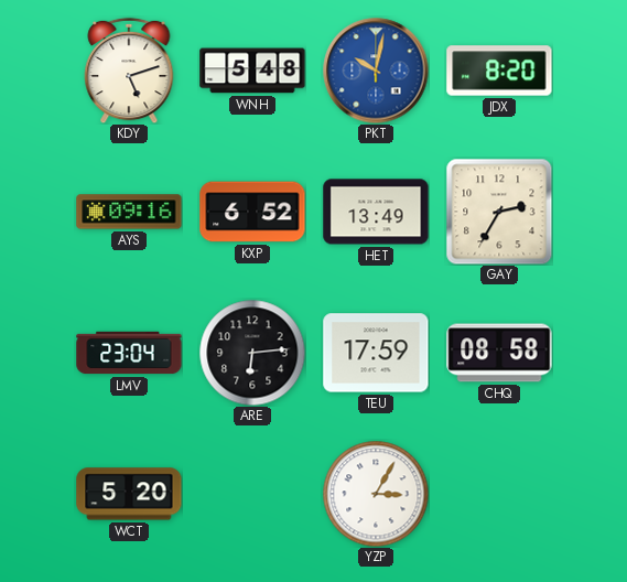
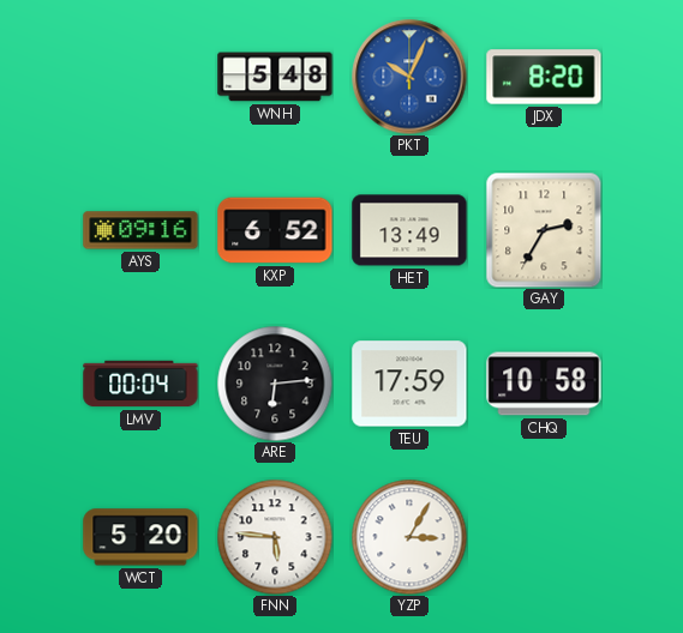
KDY: 5:12 -> none (129, 71)
PKT: 10:02 -> 10:04 (409, 77)
LMV: 23:04 -> 00:04 (140, 384)
CHQ: 08:58 -> 10:58 (544, 384)
FNN: none -> 5:46 (275, 537)
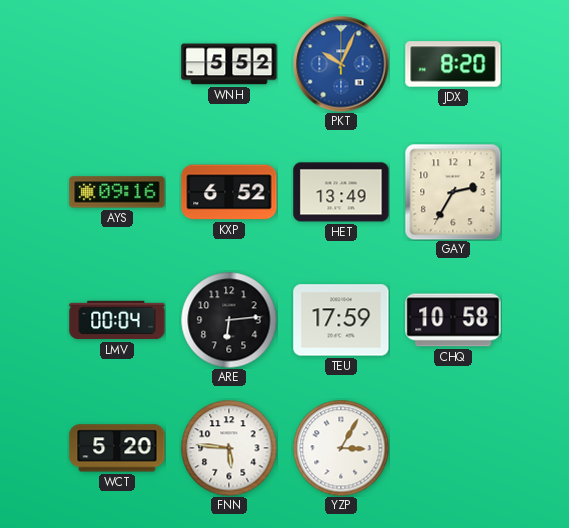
WNH: 5:48 -> 5:52 (229, 64)
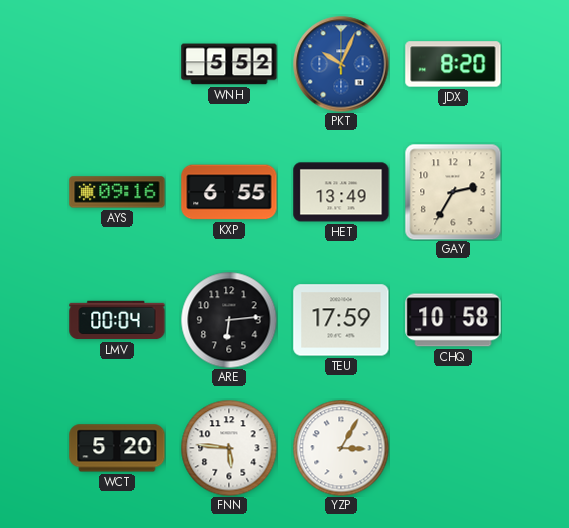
KXP: 6:52 -> 6:55 (229, 192)
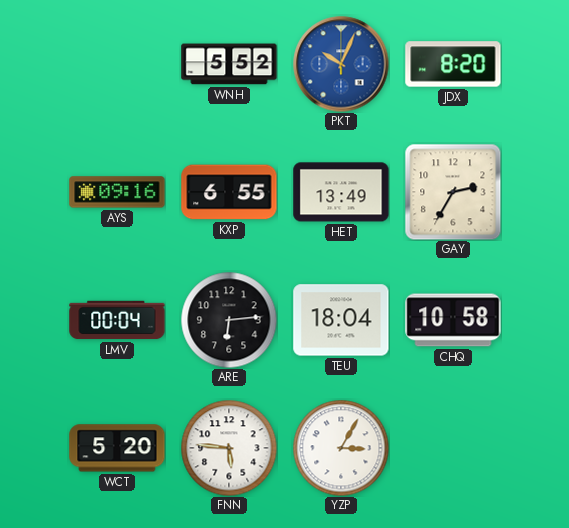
TEU: 17:59 -> 18:04 (341, 320)
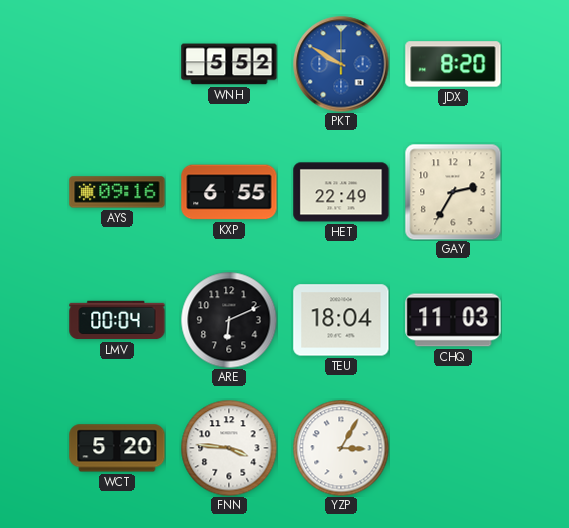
PKT: 10:04 -> 9:50 (341, 64)
HET: 13:49 -> 22:49 (341, 192)
ARE: 6:14 -> 6:11 (229, 320)
CHQ: 10:58 -> 11:03 (453, 320)
FNN: 5:46 -> 3:46 (229, 448)
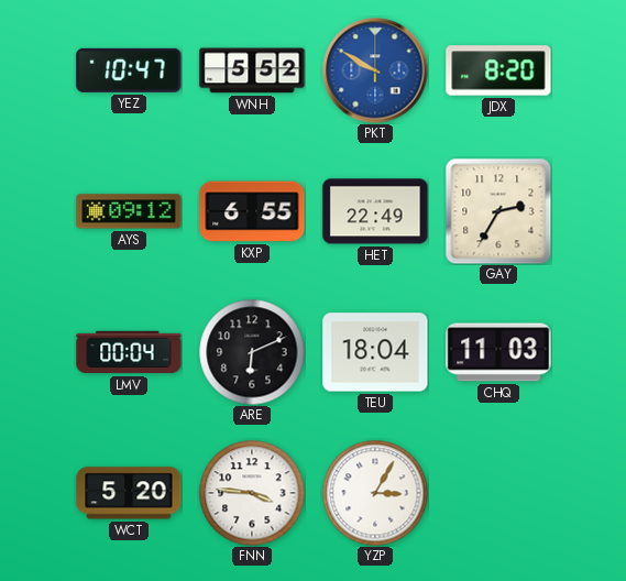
YEZ: none -> 10:47 (129, 70)
AYS: 09:16 -> 09:12 (129, 211)
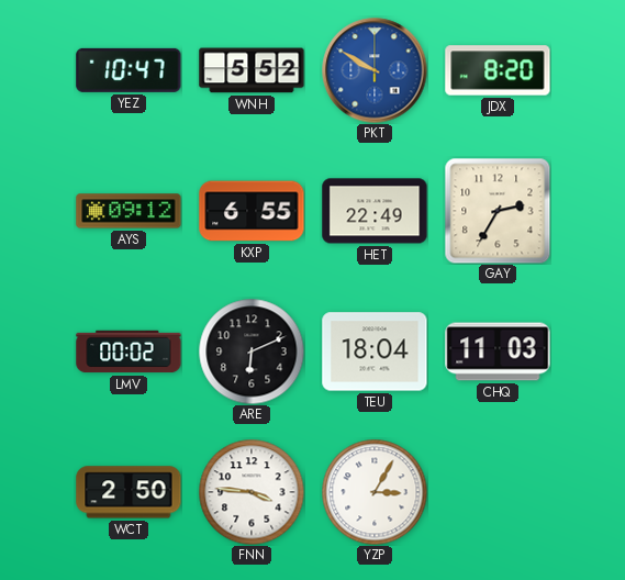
LMV: 00:04 -> 00:02 (129, 352)
WCT: 5:20 -> 2:50 (129, 492)
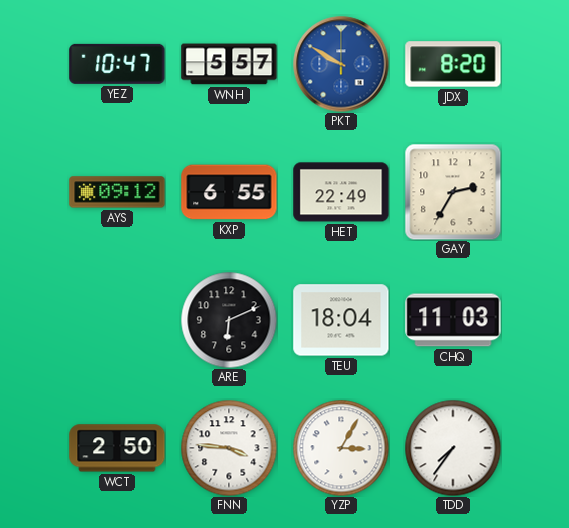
WNH: 5:52 -> 5:57 (229, 64)
LMV: 00:02 -> none (129, 352)
TDD: none -> 7:36 (453, 448)
